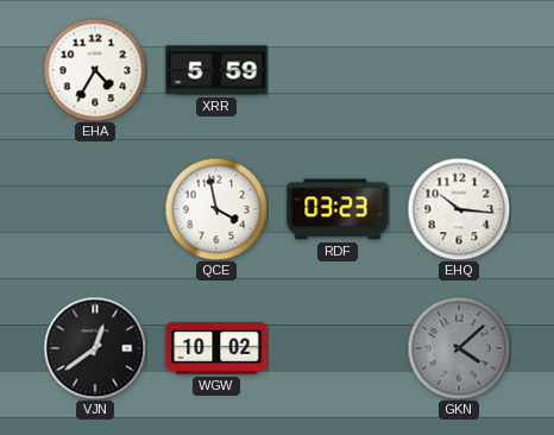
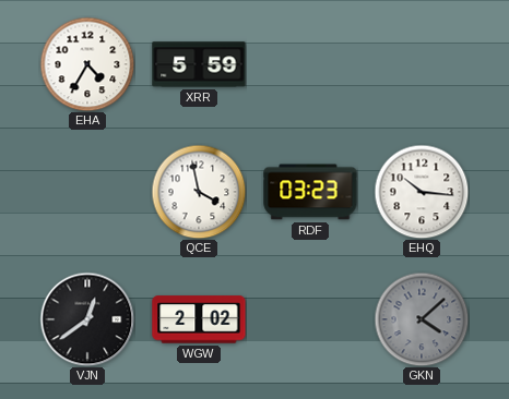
WGW: 10:02 -> 2:02 (199, 319)
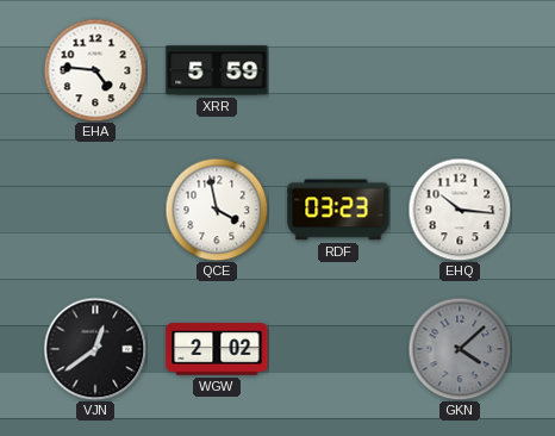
EHA: 4:35 -> 4:46 (95, 70)
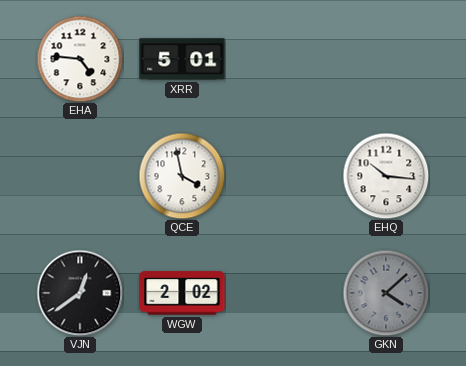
XRR: 5:59 -> 5:01 (182, 59)
RDF: 03:23 -> none (338, 210)
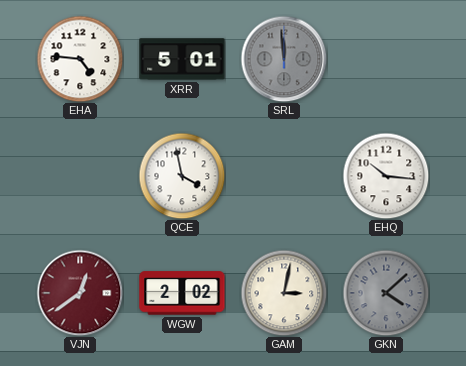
SRL: none -> 11:59 (284, 59)
VJN dial: black -> burgundy (80, 293)
GAM: none -> 3:02 (284, 293)
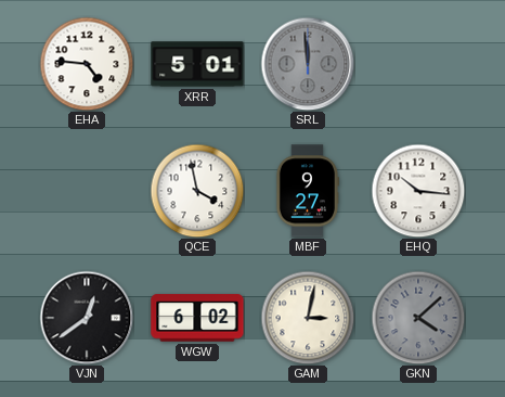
MBF: none -> 9:27 (307, 191)
VJN dial: burgundy -> black (87, 318)
WGW: 2:02 -> 6:02 (197, 318)
